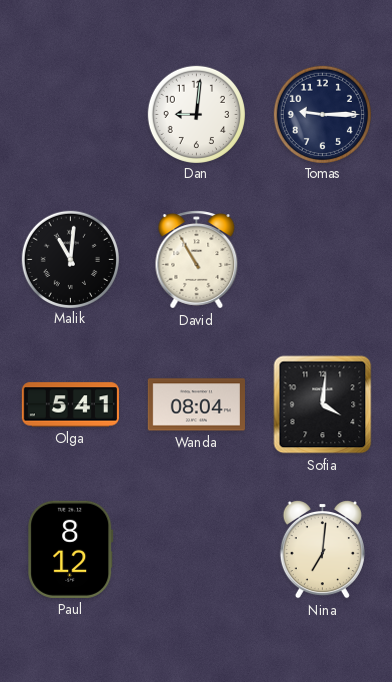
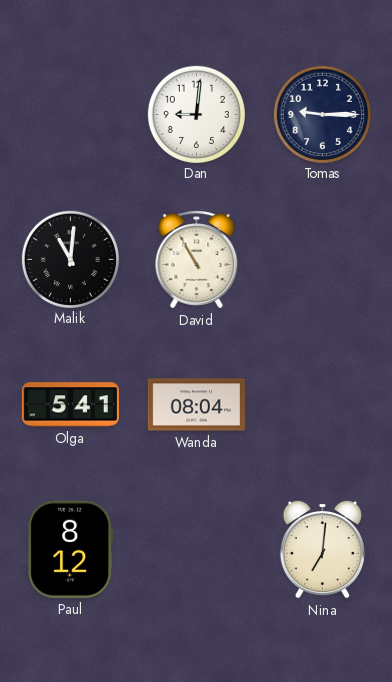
Sofia: 4:01 -> none (323, 405)
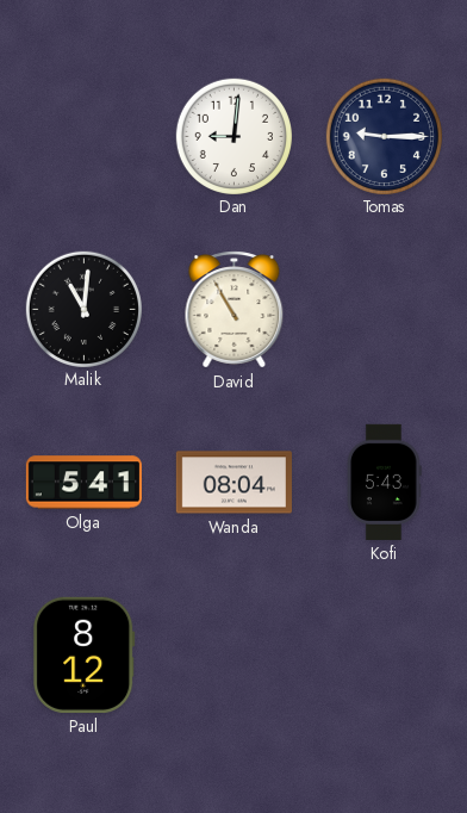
Kofi: none -> 5:43 (385, 482)
Nina: 7:01 -> none (322, 549)
